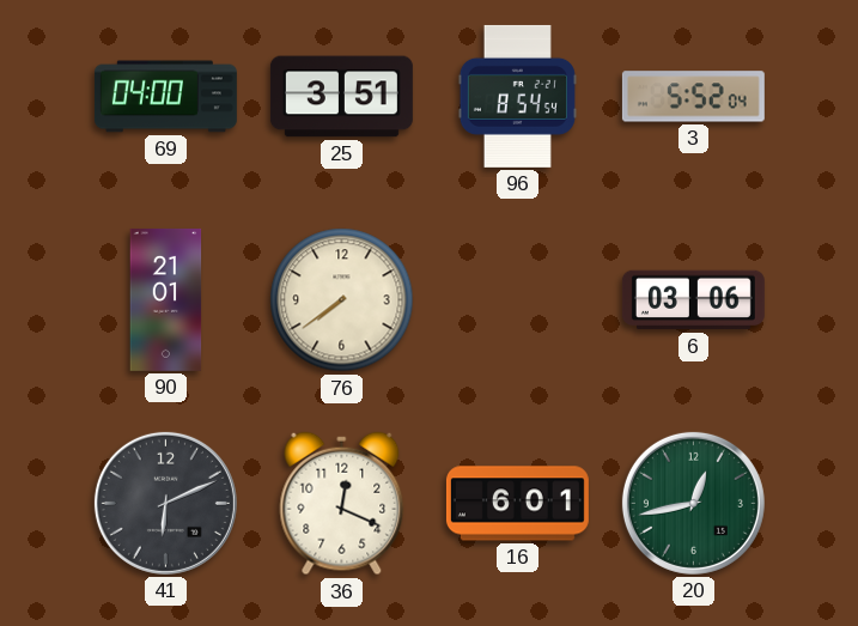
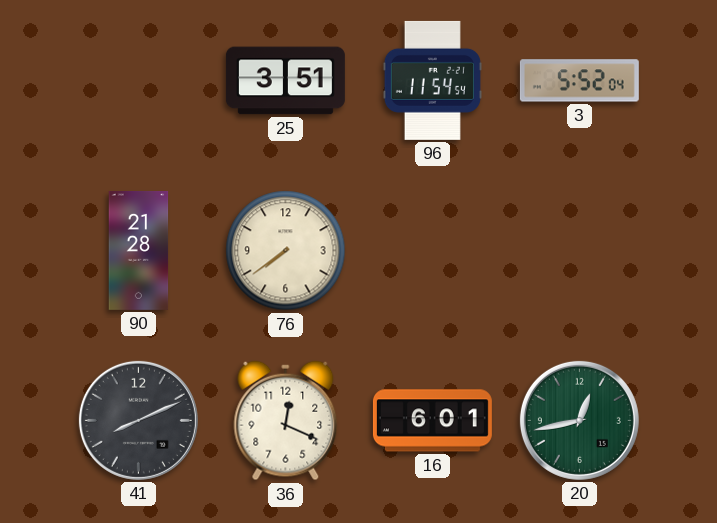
69: 04:00 -> none (165, 97)
96: 8:54 -> 11:54 (432, 80)
90: 21:01 -> 21:28 (139, 250)
6: 03:06 -> none (693, 300)
41: 6:11 -> 8:11 (138, 420)
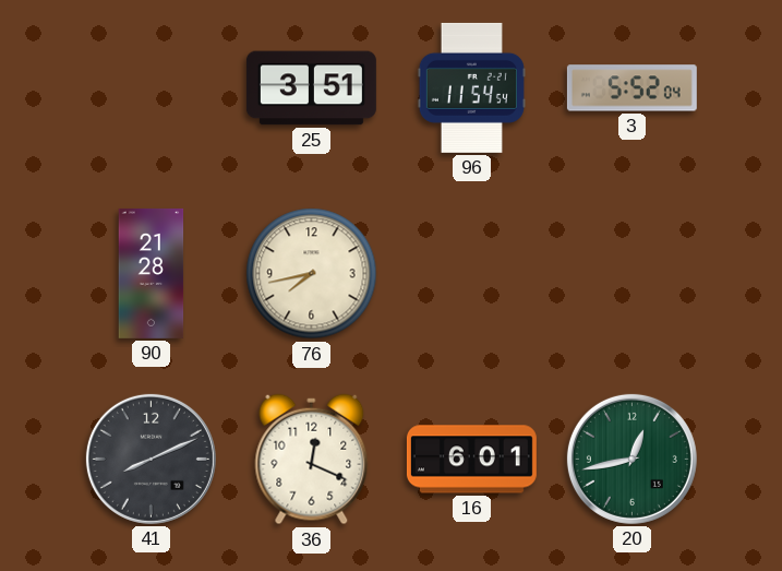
76: 7:39 -> 7:43 (312, 274)
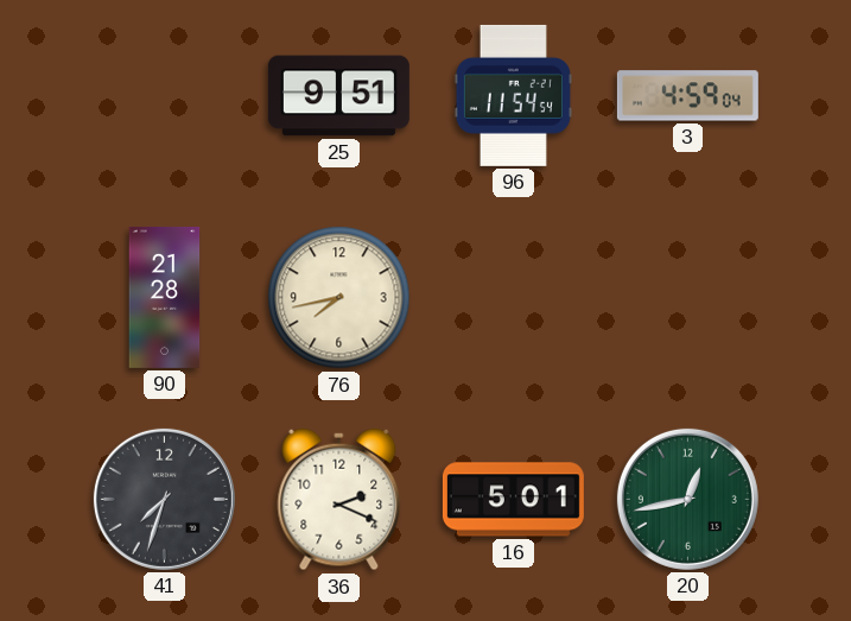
25: 3:51 -> 9:51 (338, 96)
3: 5:52 -> 4:59 (687, 96)
41: 8:11 -> 7:33 (164, 499)
36: 12:19 -> 2:19 (339, 500)
16: 6:01 -> 5:01 (513, 500)
